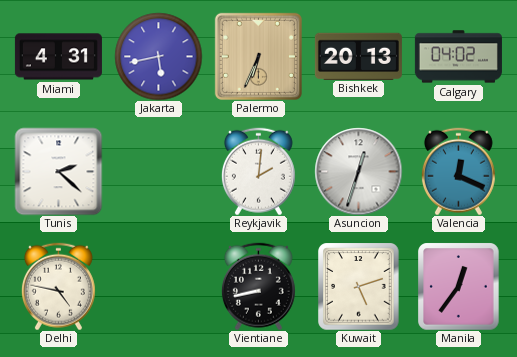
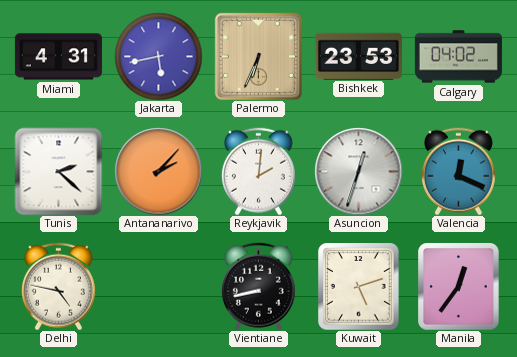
Bishkek: 20:13 -> 23:53 (358, 56)
Antananarivo: none -> 2:07 (158, 171)
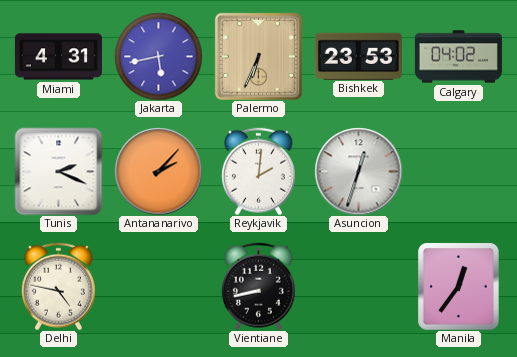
Tunis: 2:22 -> 2:19 (58, 171)
Valencia: 12:19 -> none (458, 171)
Kuwait: 5:12 -> none (359, 286)
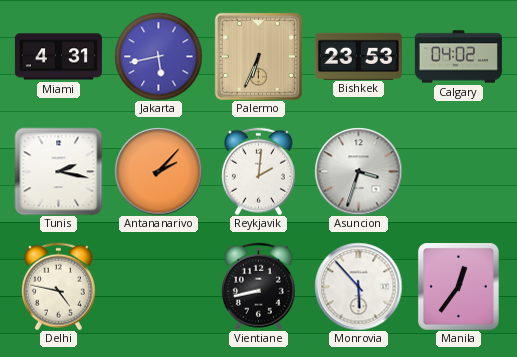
Tunis: 2:19 -> 2:17 (58, 171)
Asuncion: 12:33 -> 3:33 (358, 171)
Monrovia: none -> 5:53 (358, 286)
